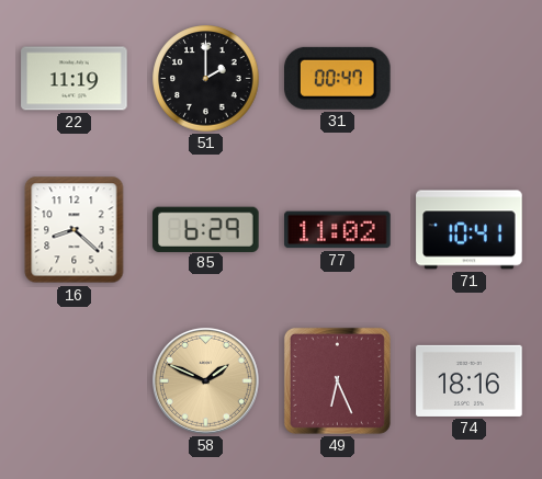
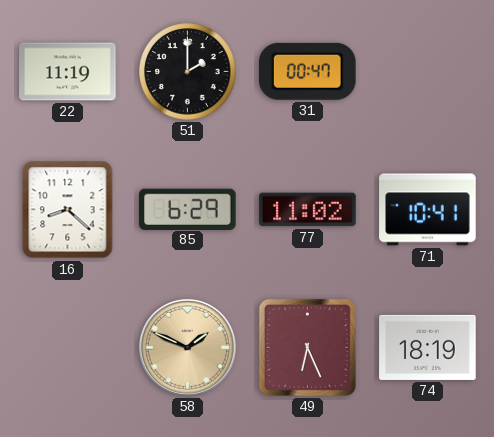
74: 18:16 -> 18:19 (428, 347)
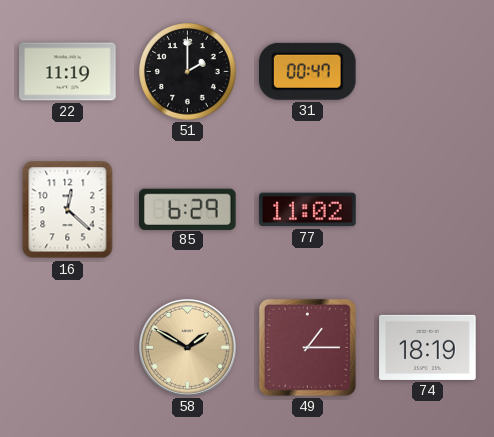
16: 8:22 -> 12:22 (68, 210)
71: 10:41 -> none (428, 210)
58: 1:49 -> 1:50 (187, 347)
49: 6:26 -> 1:15 (307, 347)
